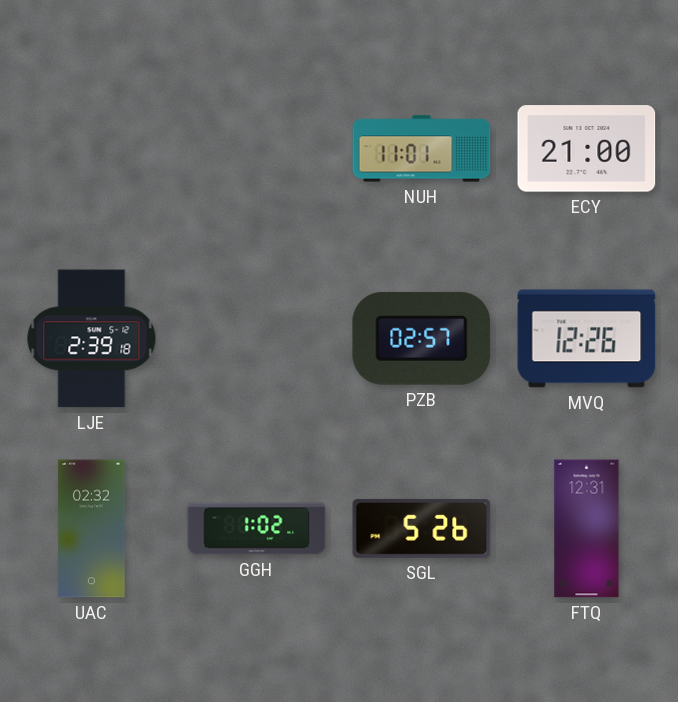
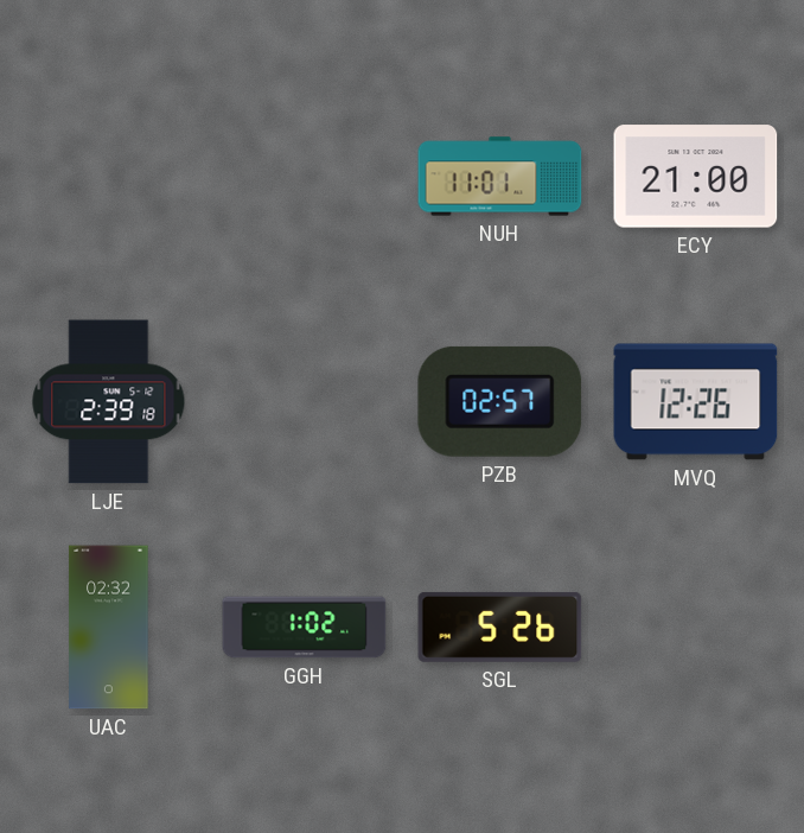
FTQ: 12:31 -> none (587, 529)
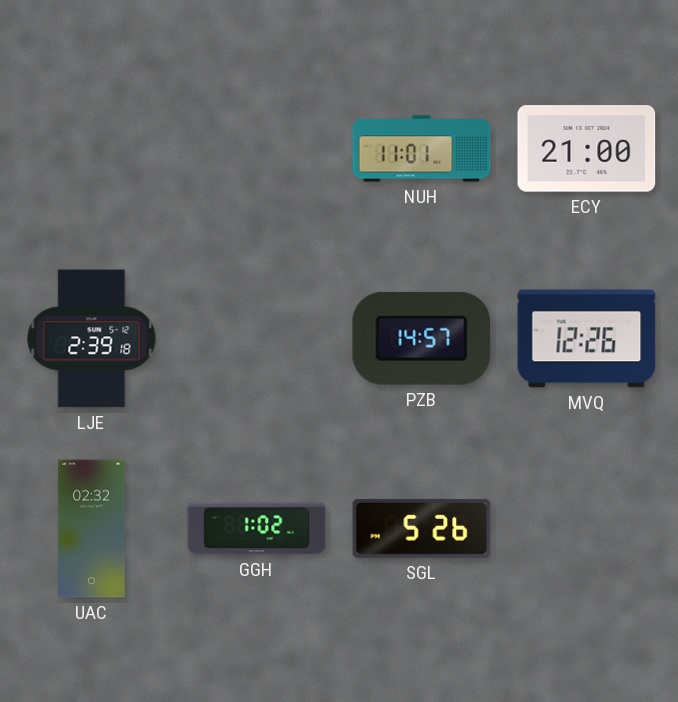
PZB: 02:57 -> 14:57 (422, 338)
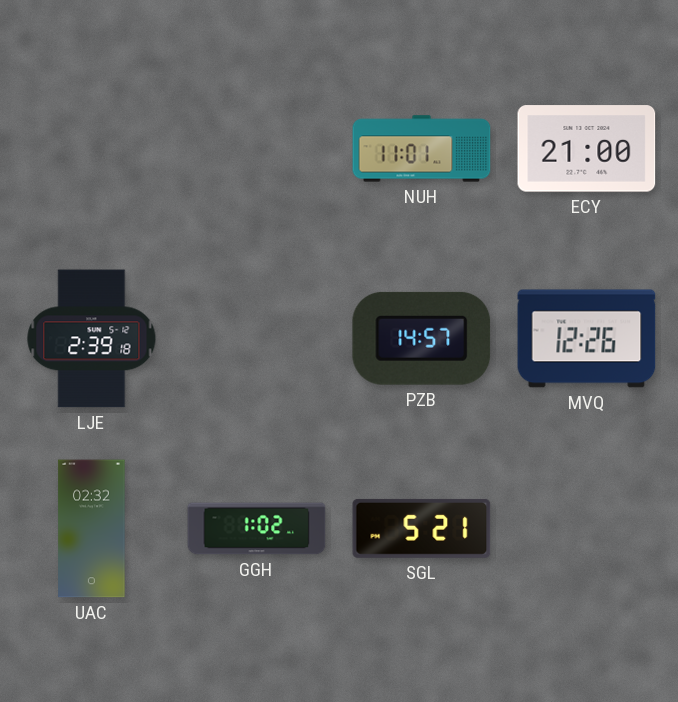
SGL: 5:26 -> 5:21 (422, 528)
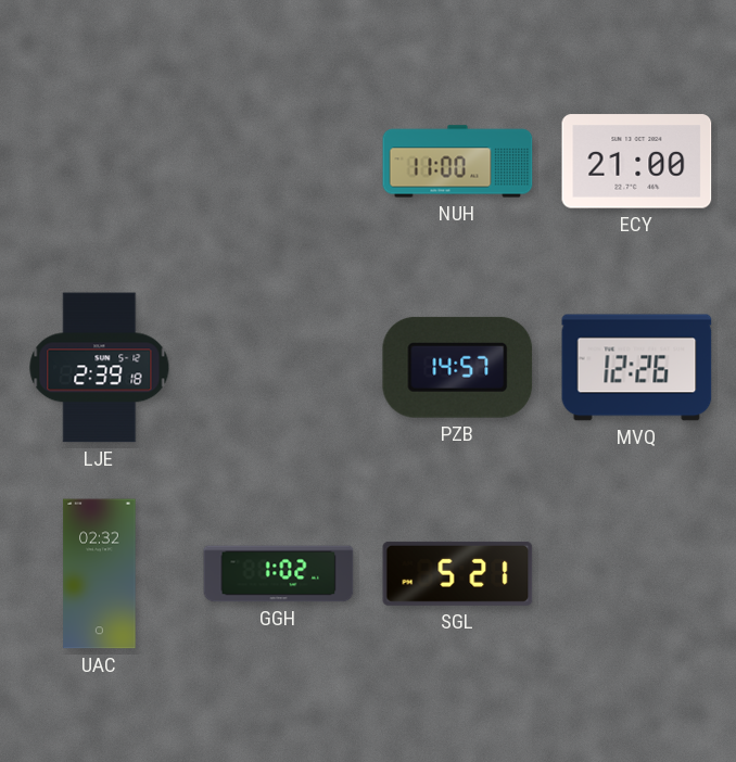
NUH: 11:01 -> 11:00 (458, 162)
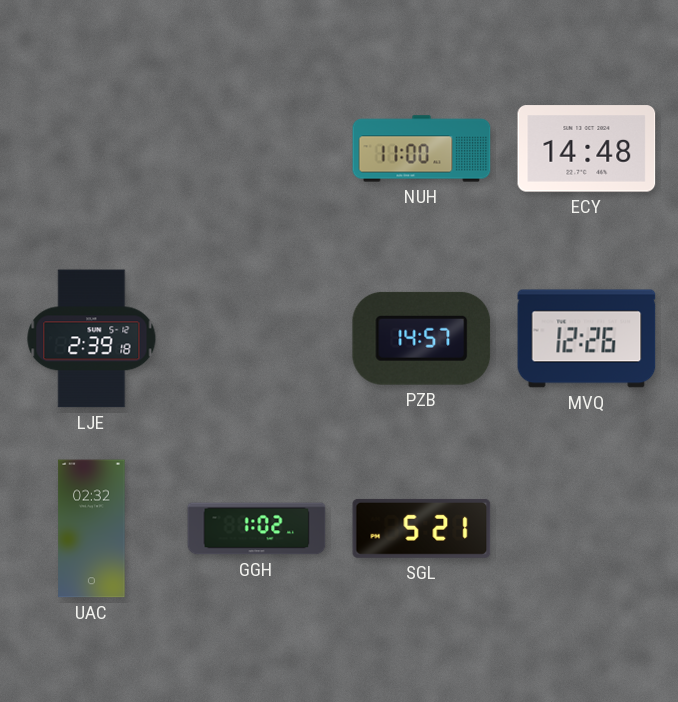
ECY: 21:00 -> 14:48 (587, 149)
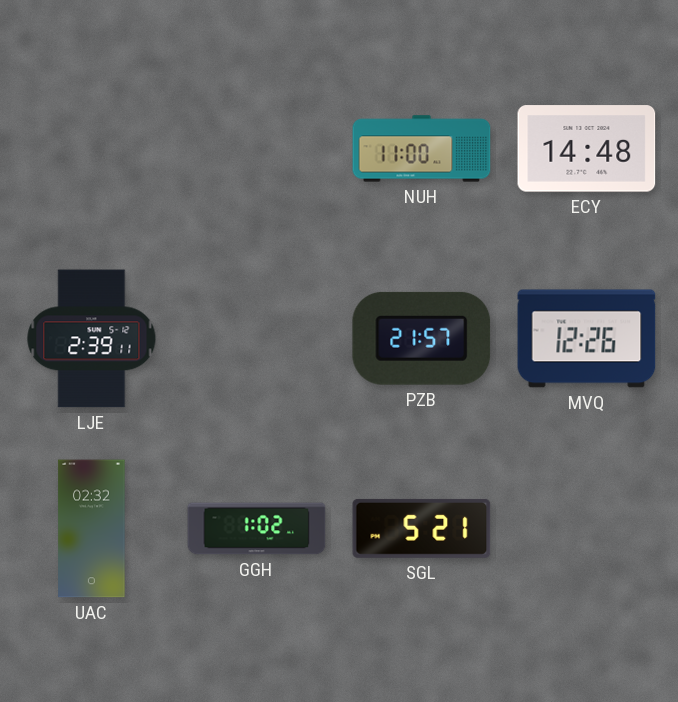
LJE: 2:39:18 -> 2:39:11 (92, 339)
PZB: 14:57 -> 21:57 (422, 338)
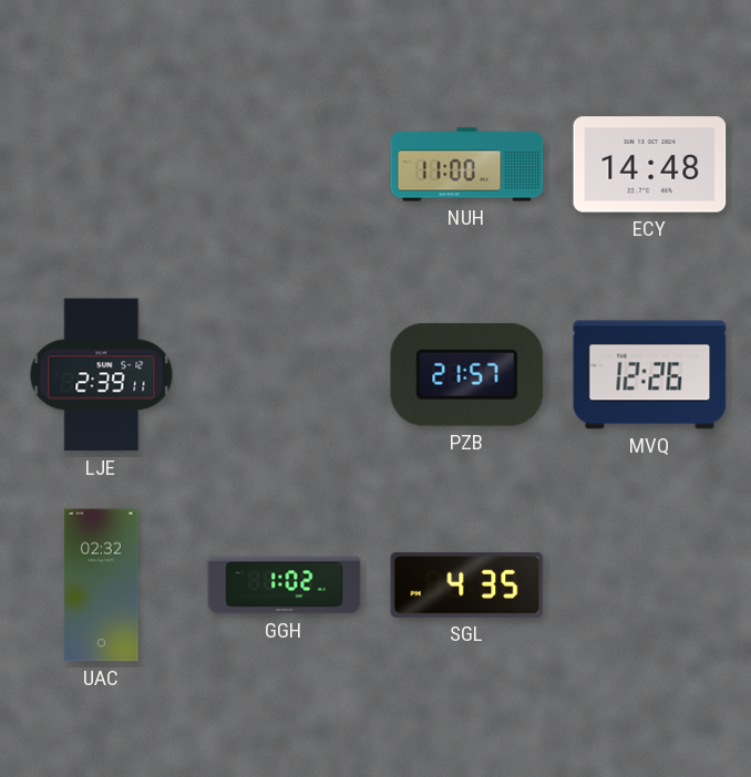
SGL: 5:21 -> 4:35 (467, 584)
